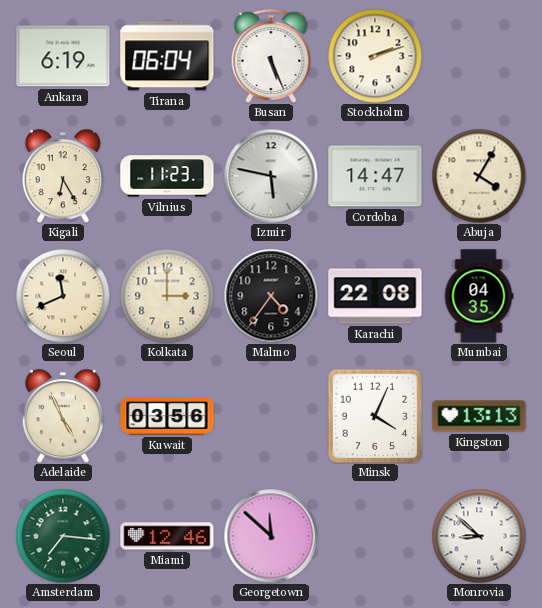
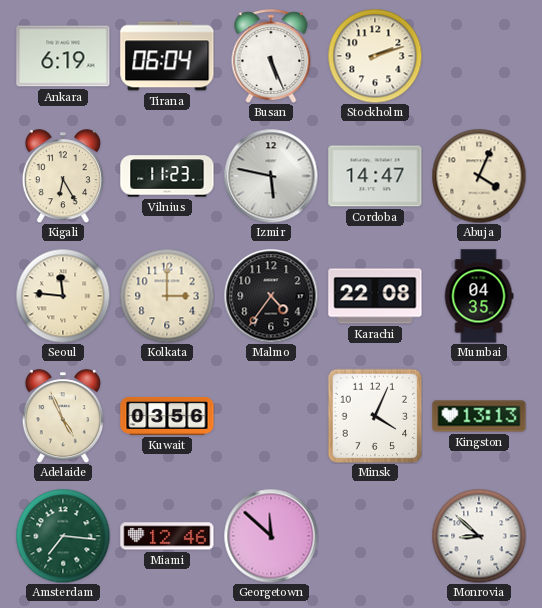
Abuja: 4:05 -> 4:04 (479, 176)
Seoul: 11:41 -> 11:46 (63, 296)
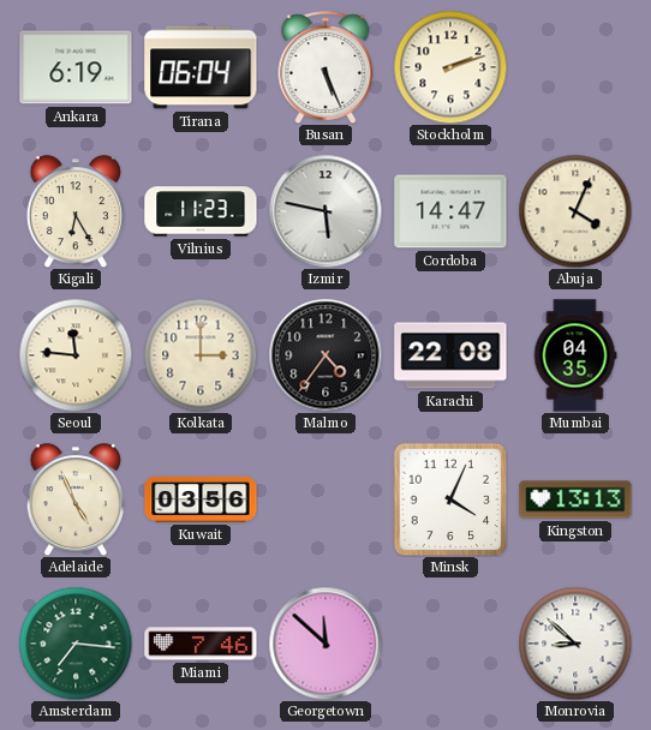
Miami: 12:46 -> 7:46 (201, 644)
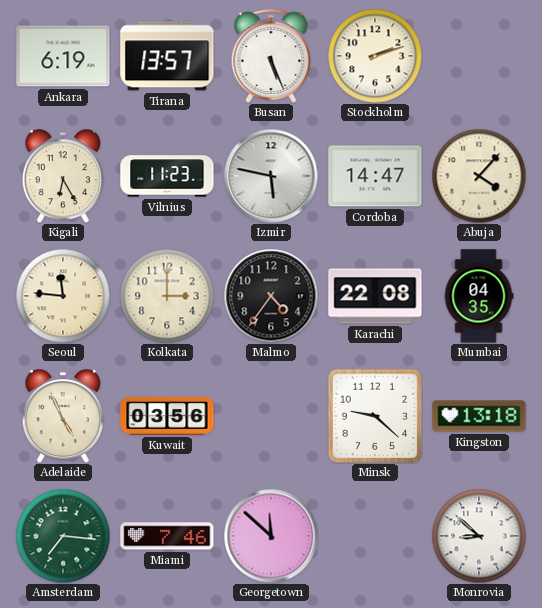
Tirana: 06:04 -> 13:57 (167, 56)
Abuja: 4:04 -> 4:07 (479, 176)
Minsk: 4:04 -> 9:22 (375, 416)
Kingston: 13:13 -> 13:18 (479, 416)
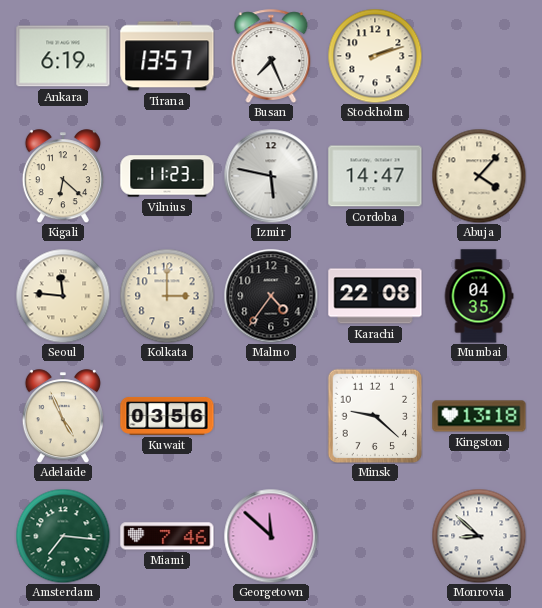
Busan: 5:26 -> 7:26 (271, 56)
Kigali: 6:25 -> 6:22 (63, 176)
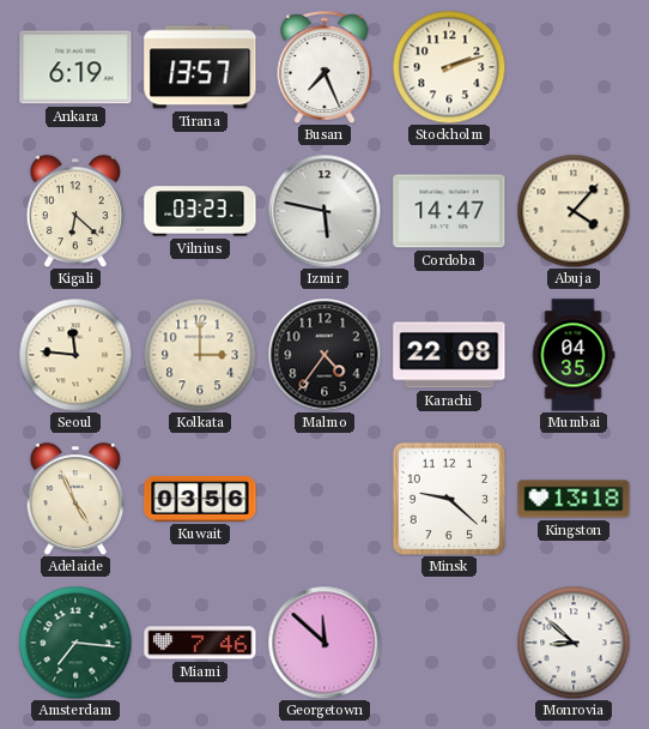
Vilnius: 11:23 -> 03:23 (200, 211)
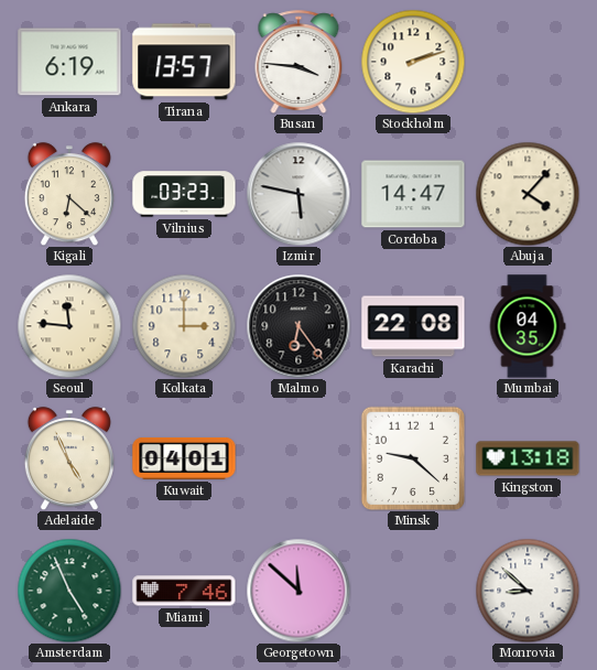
Busan: 7:26 -> 3:46 (298, 62)
Malmo: 4:36 -> 6:24 (298, 326)
Kuwait: 03:56 -> 04:01 (184, 458)
Amsterdam: 7:16 -> 4:56 (69, 591)
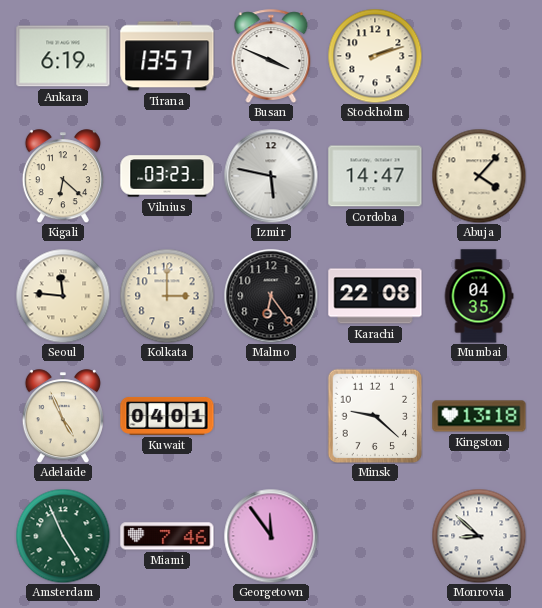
Busan: 3:46 -> 3:49 (271, 56)
Georgetown: 11:52 -> 11:54 (271, 536)
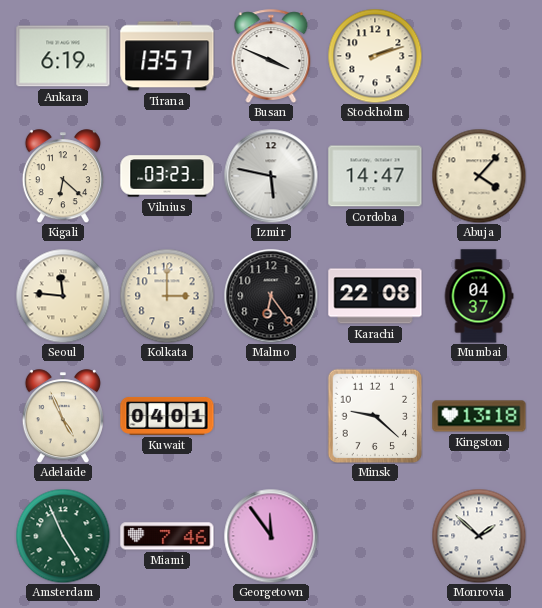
Mumbai: 04:35 -> 04:37 (479, 296)
Monrovia: 8:52 -> 1:52 (479, 536)
